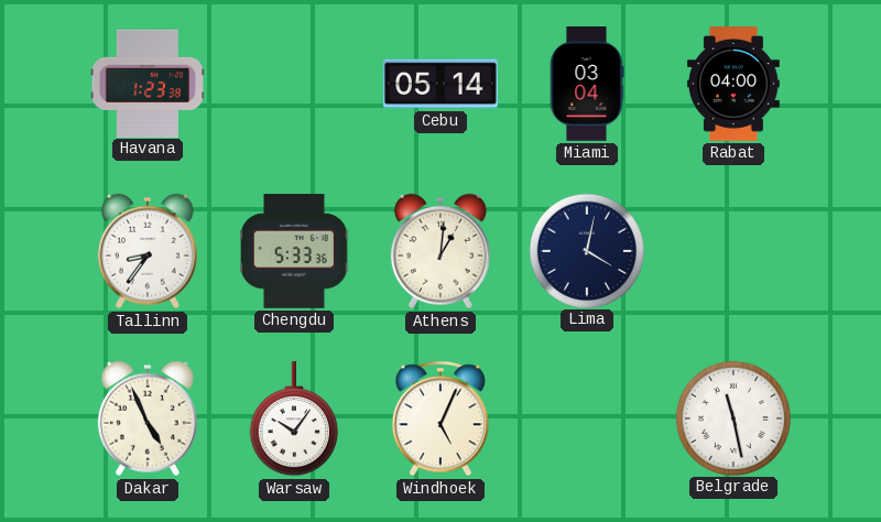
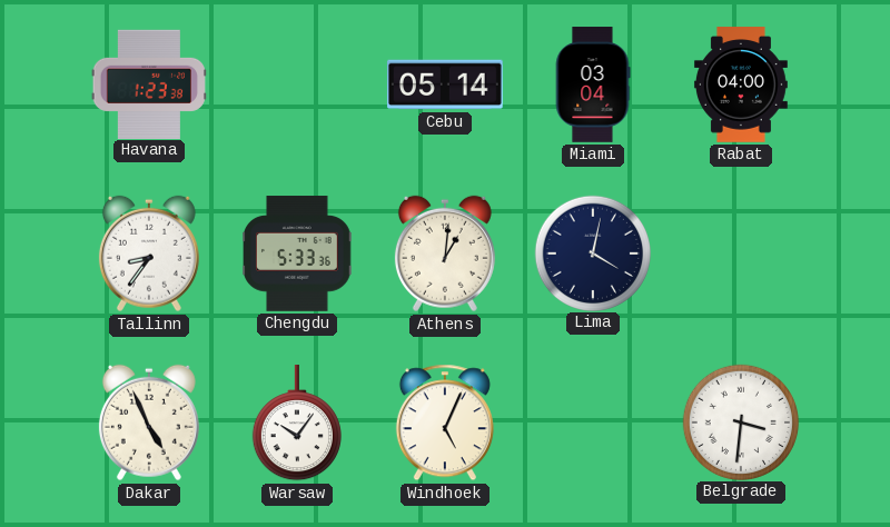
Belgrade: 11:28 -> 3:31 (740, 421)
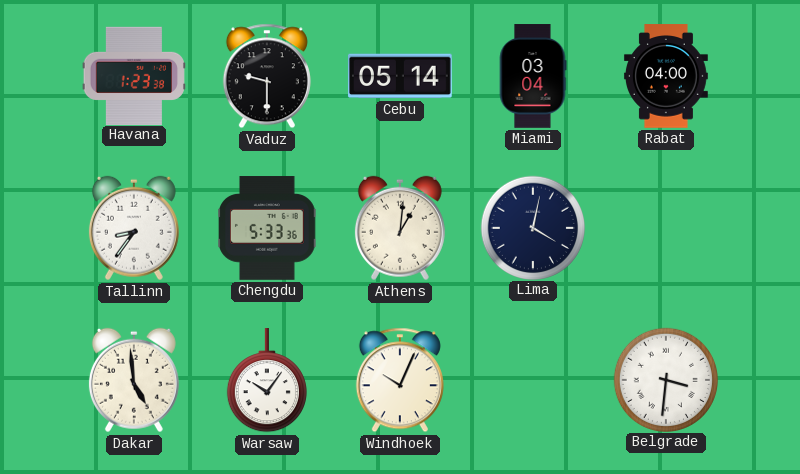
Vaduz: none -> 9:30 (267, 76)
Dakar: 4:56 -> 4:59 (134, 380)
Windhoek: 5:04 -> 10:04 (400, 380)
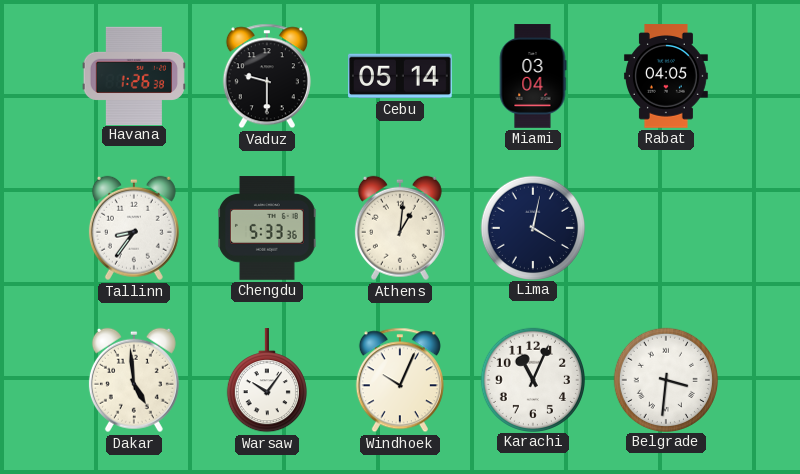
Havana: 1:23 -> 1:26 (134, 75)
Rabat: 04:00 -> 04:05 (666, 76)
Karachi: none -> 11:04 (532, 379)
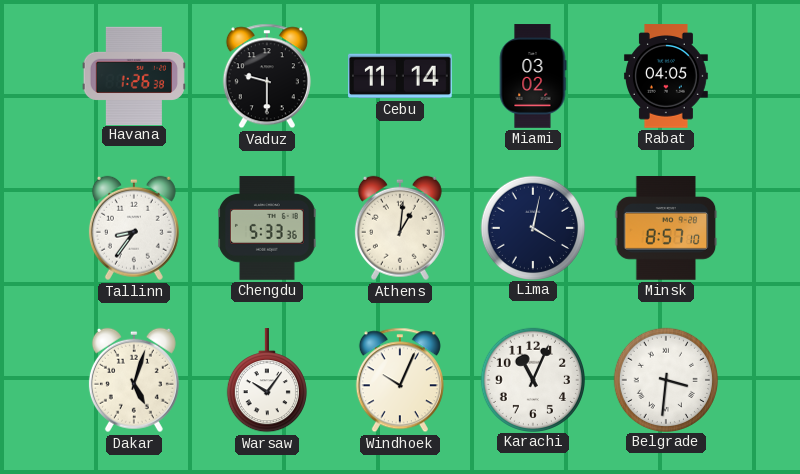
Cebu: 05:14 -> 11:14 (401, 76)
Miami: 03:04 -> 03:02 (533, 76)
Minsk: none -> 8:57 (666, 228)
Dakar: 4:59 -> 5:03 (134, 380)
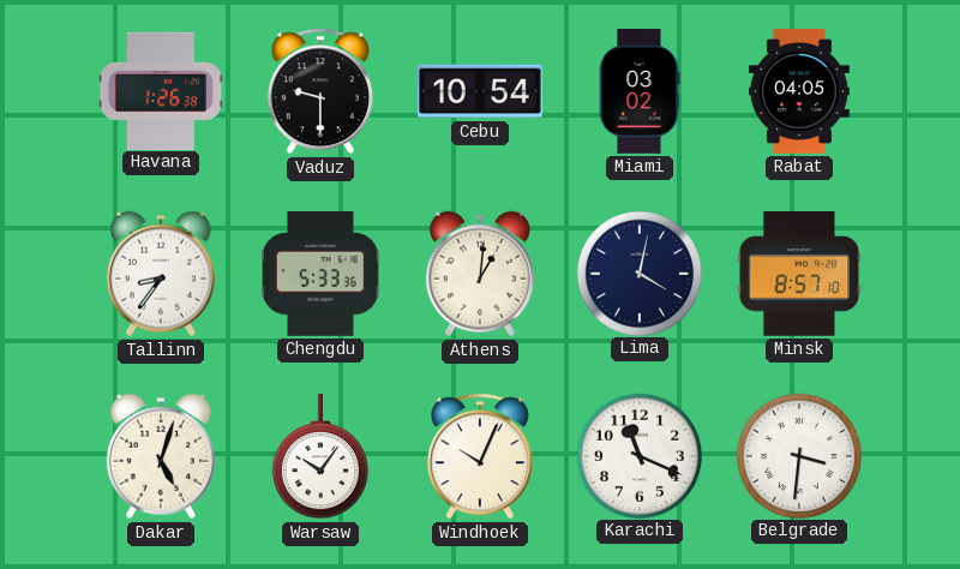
Cebu: 11:14 -> 10:54 (481, 91)
Karachi: 11:04 -> 11:19 (638, 455)
